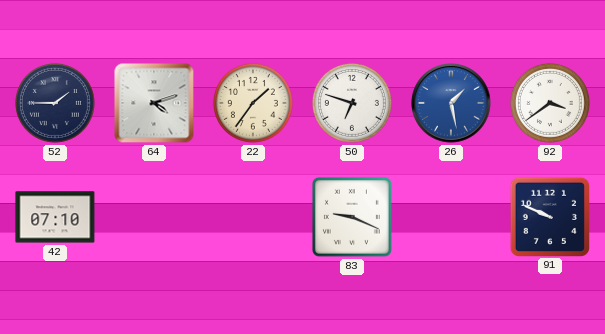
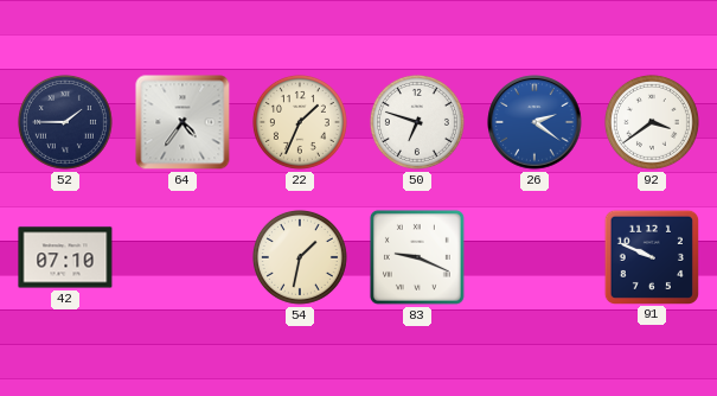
64: 4:12 -> 4:36 (183, 122)
22: 1:36 -> 1:34 (300, 122)
26: 1:28 -> 2:21 (534, 122)
54: none -> 1:32 (300, 257)
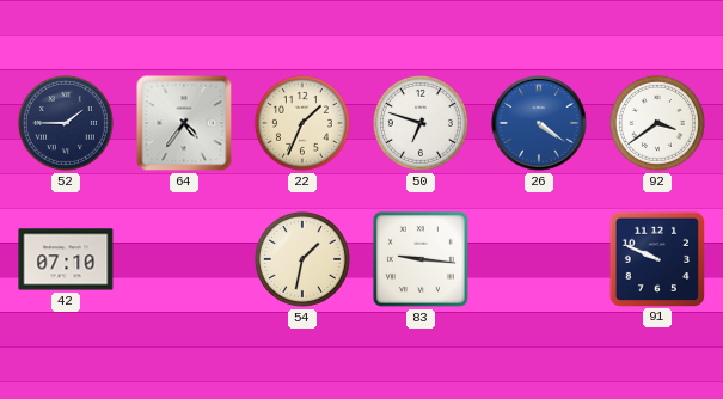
26: 2:21 -> 4:21 (539, 123)
83: 9:19 -> 9:16 (421, 259)
